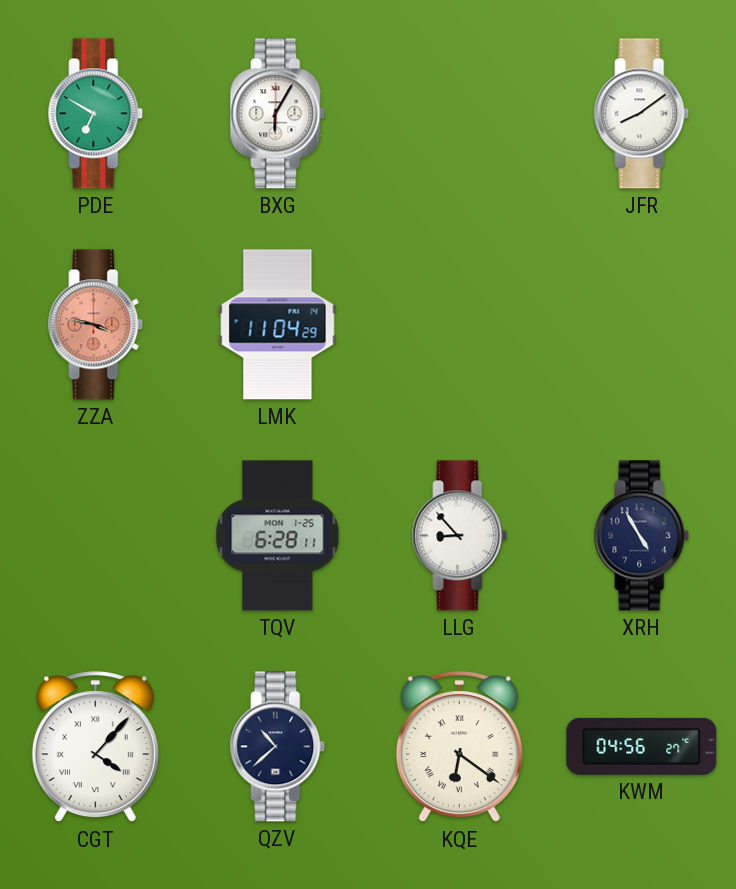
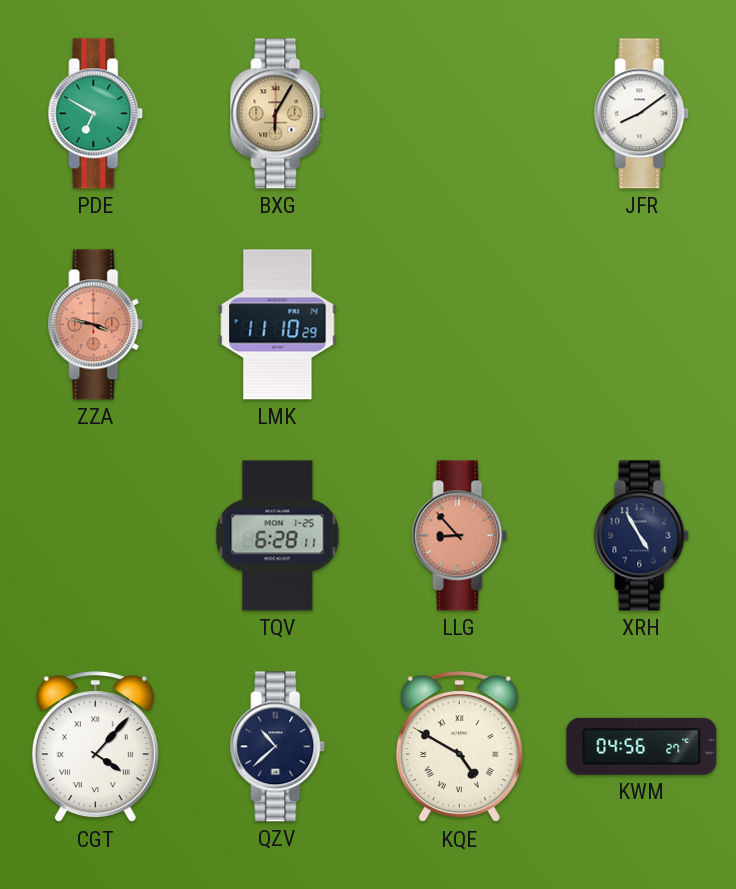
BXG dial: white -> champagne (278, 114)
LMK: 11:04 -> 11:10 (278, 325)
LLG dial: white -> salmon (460, 536)
KQE: 6:21 -> 4:50 (459, 747)
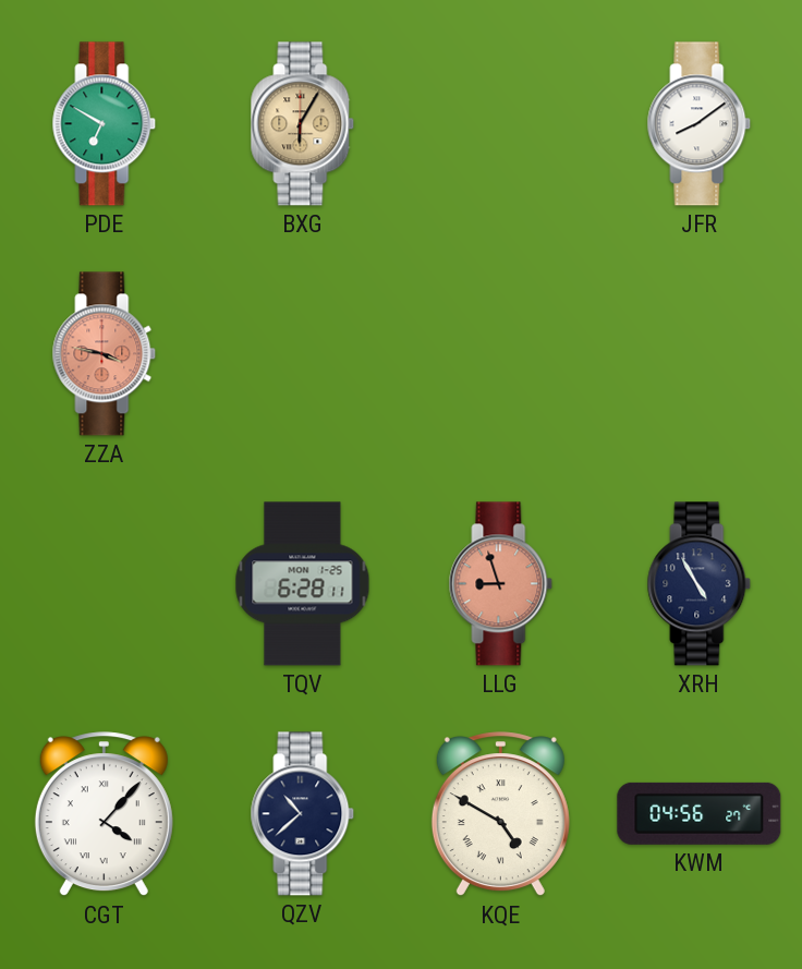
LMK: 11:10 -> none (278, 325)
LLG: 8:53 -> 8:57 (501, 584)
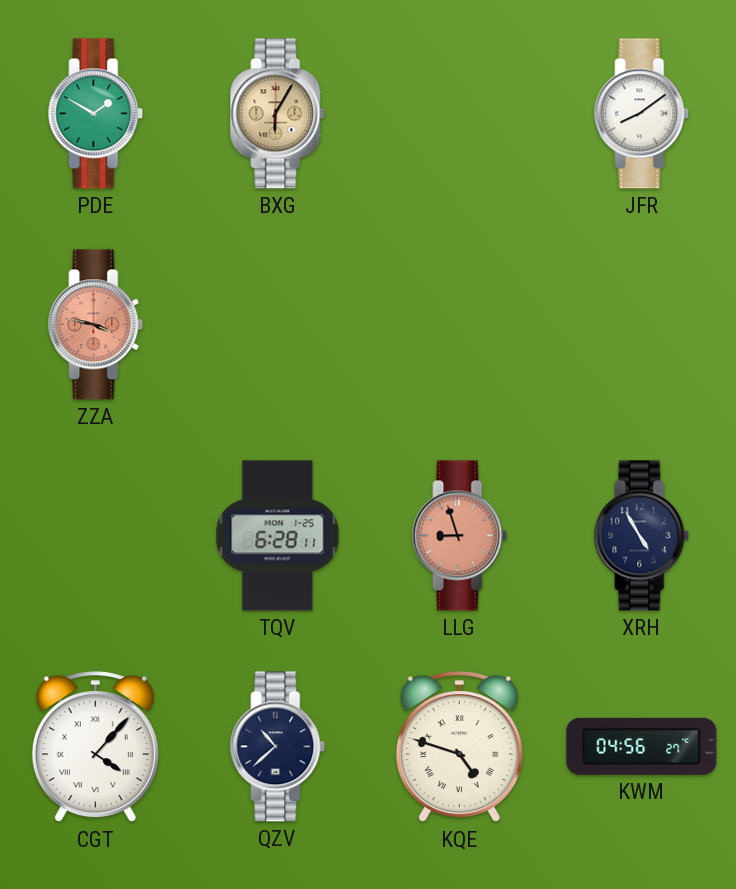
PDE: 6:50 -> 1:50 (96, 114)
KQE: 4:50 -> 4:48 (459, 747)
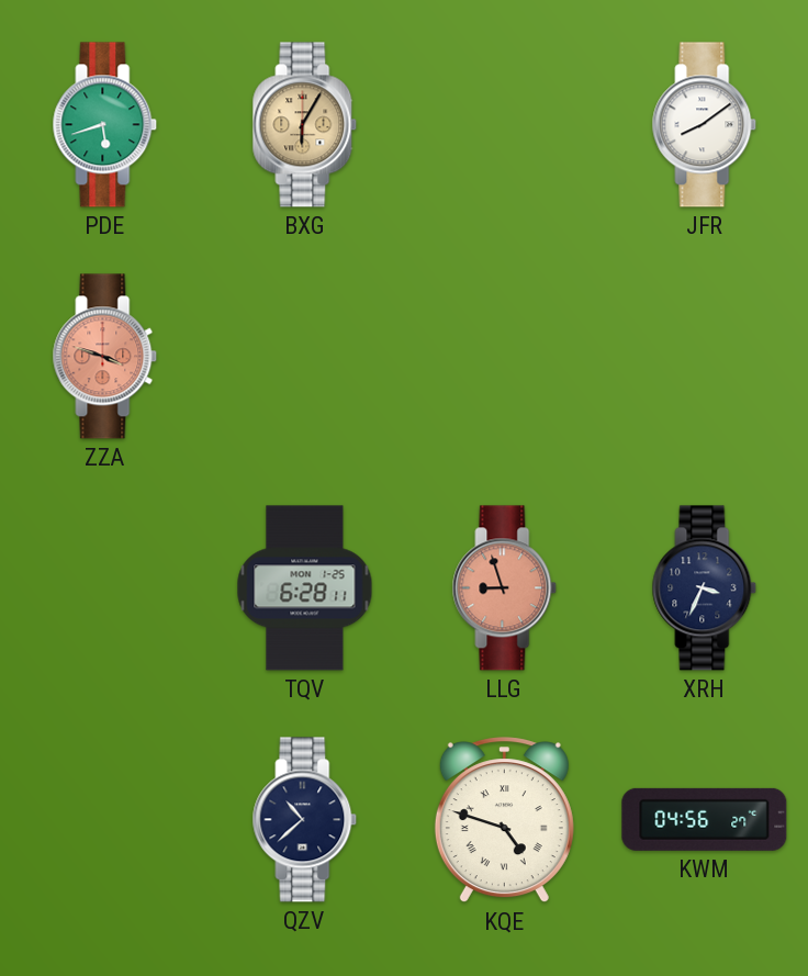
PDE: 1:50 -> 5:42 (105, 125)
ZZA: 3:47 -> 3:48 (105, 357)
XRH: 4:55 -> 3:34 (705, 588)
CGT: 4:07 -> none (95, 747)
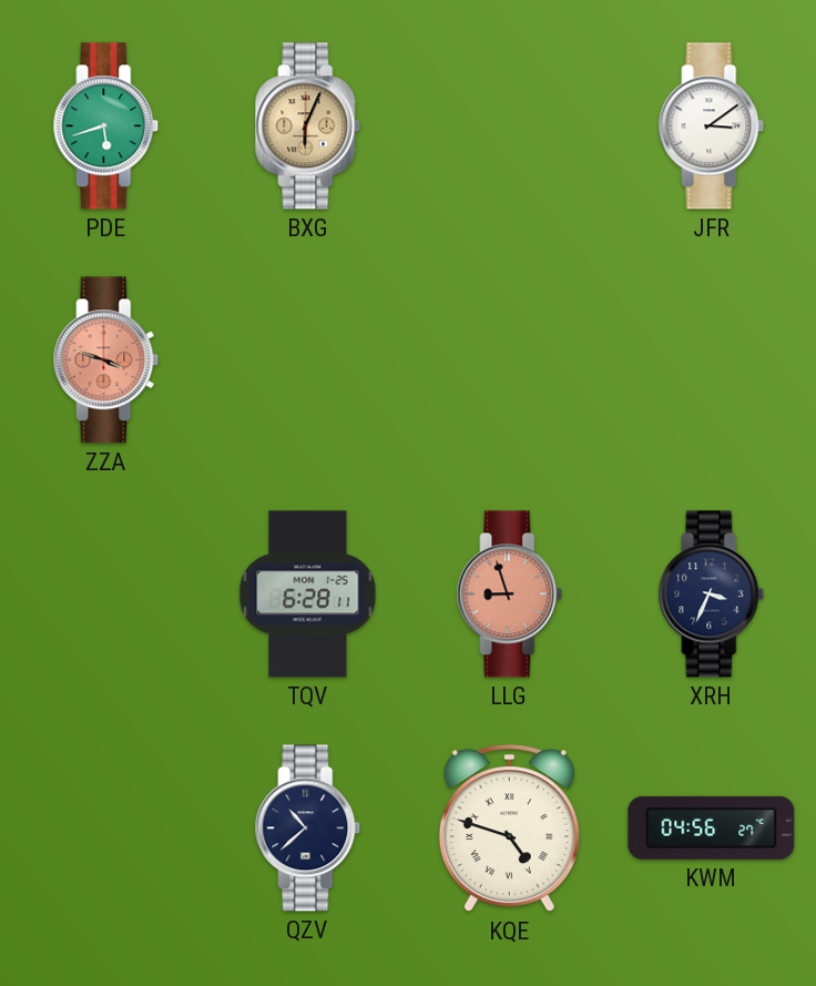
BXG: 6:05 -> 6:04 (308, 126)
JFR: 8:09 -> 3:09 (712, 126)
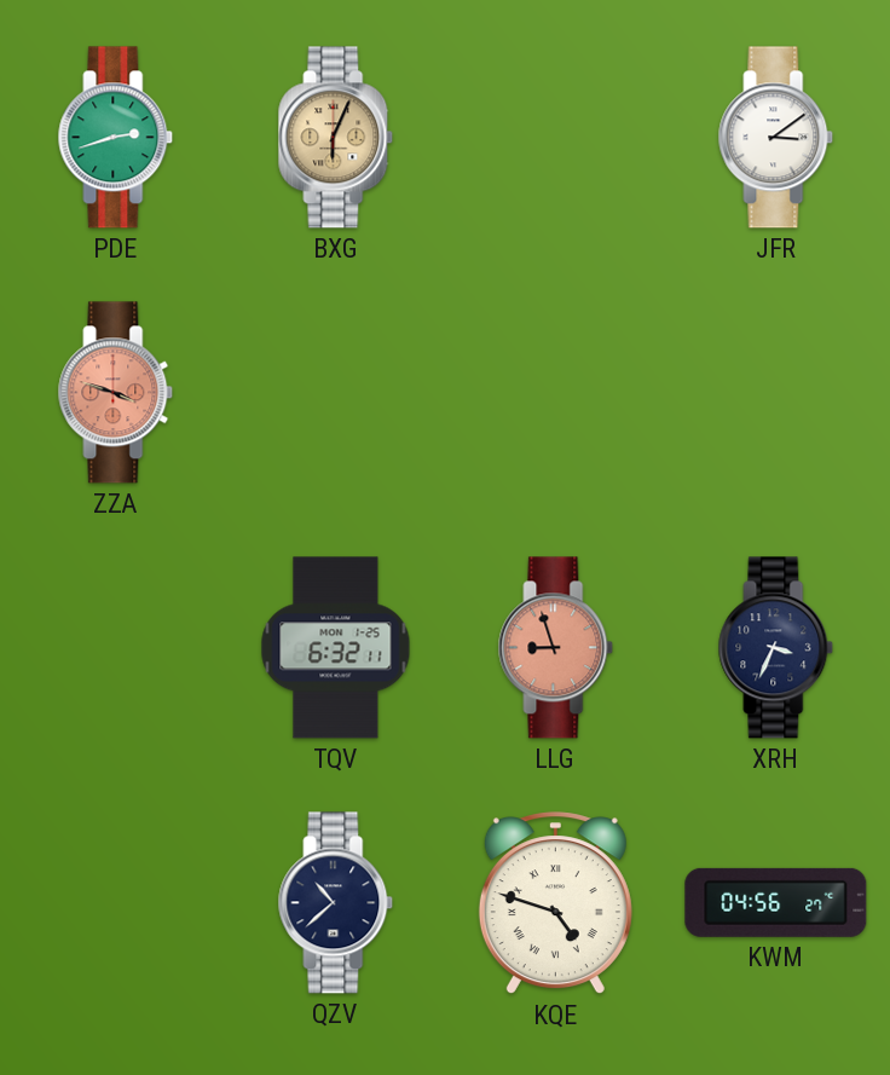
PDE: 5:42 -> 2:42 (116, 138)
TQV: 6:28 -> 6:32 (336, 648)
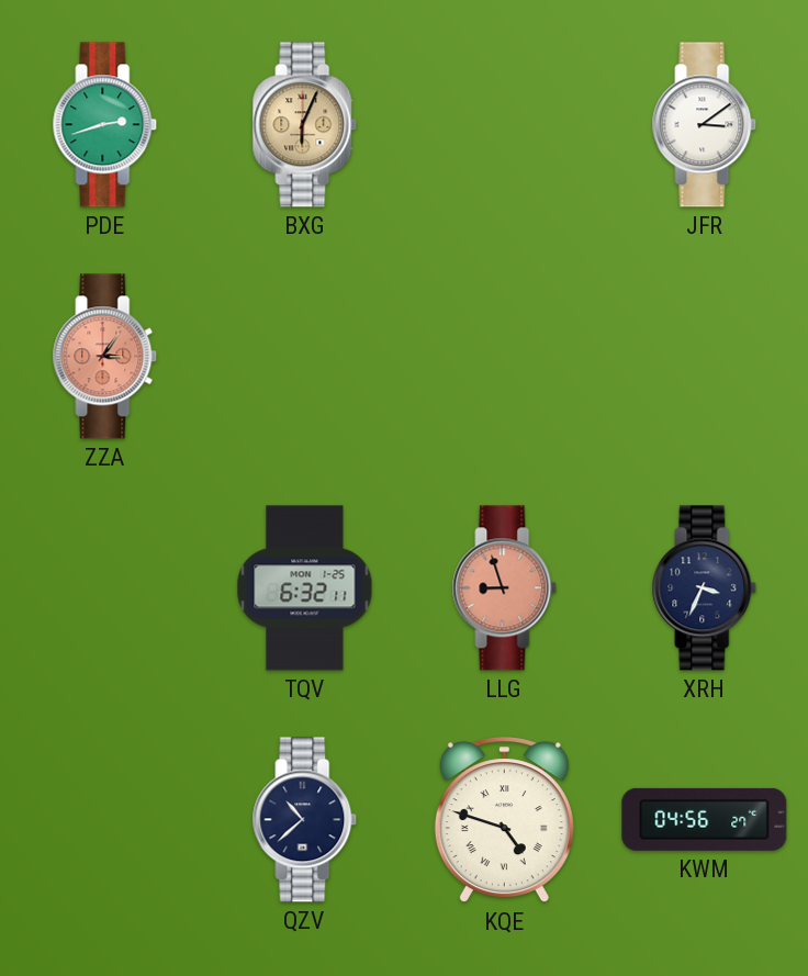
ZZA: 3:48 -> 3:06 (105, 357)
